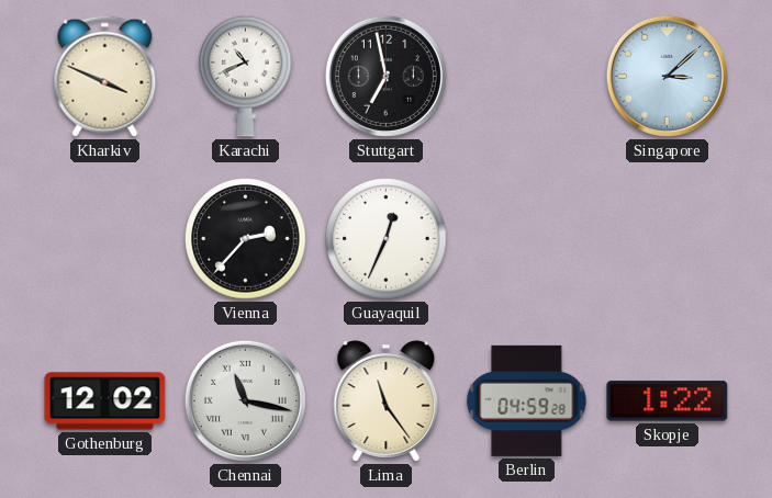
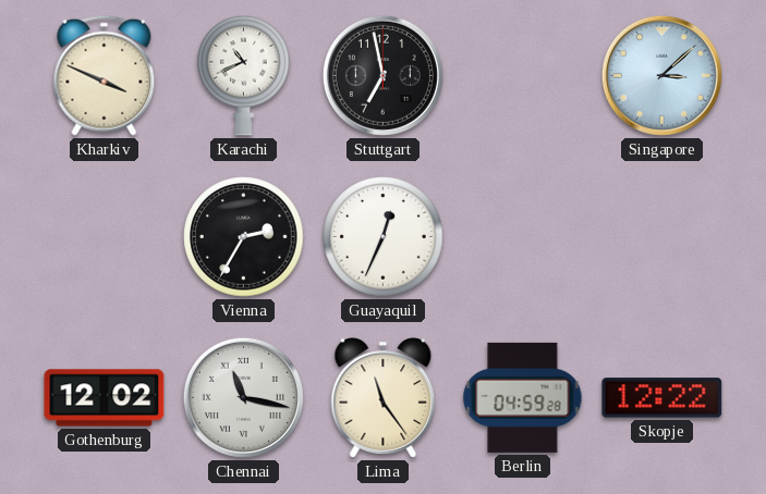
Vienna: 2:37 -> 2:35 (244, 237)
Skopje: 1:22 -> 12:22 (662, 398)
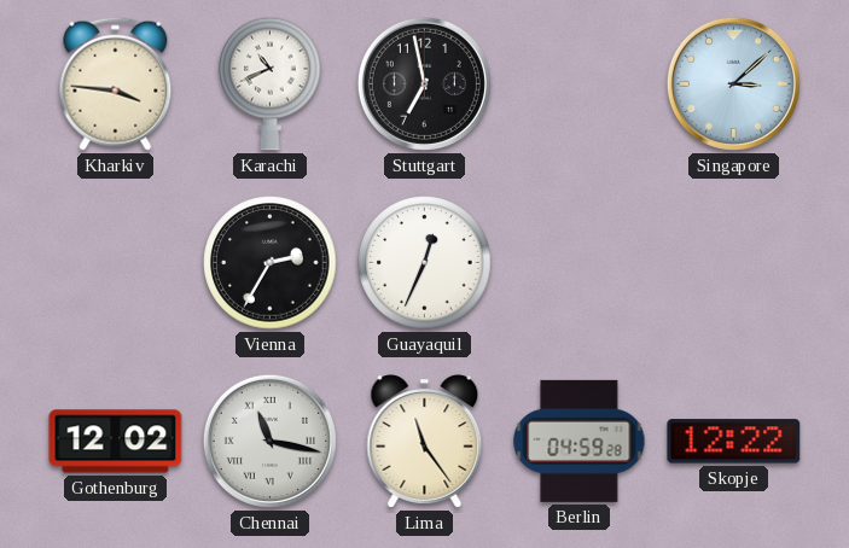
Kharkiv: 3:49 -> 3:46 (116, 83)
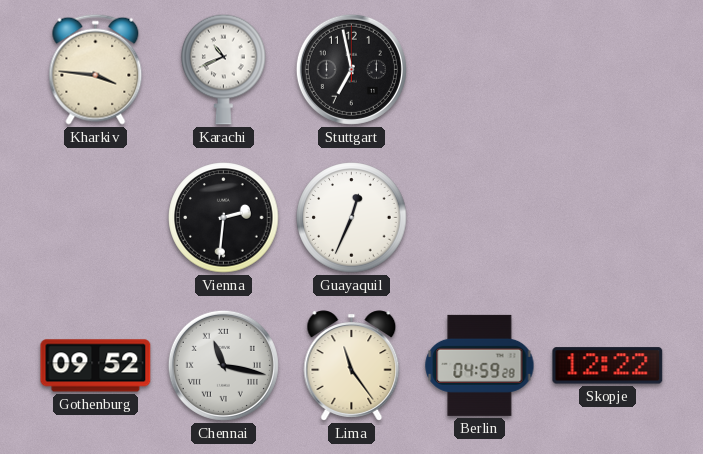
Singapore: 3:08 -> none (733, 83)
Vienna: 2:35 -> 2:31 (224, 218)
Gothenburg: 12:02 -> 09:52 (96, 366)
